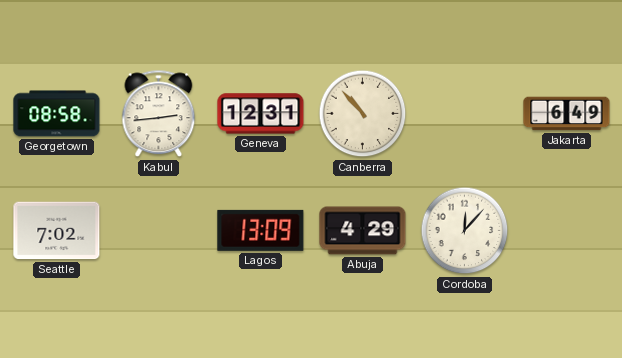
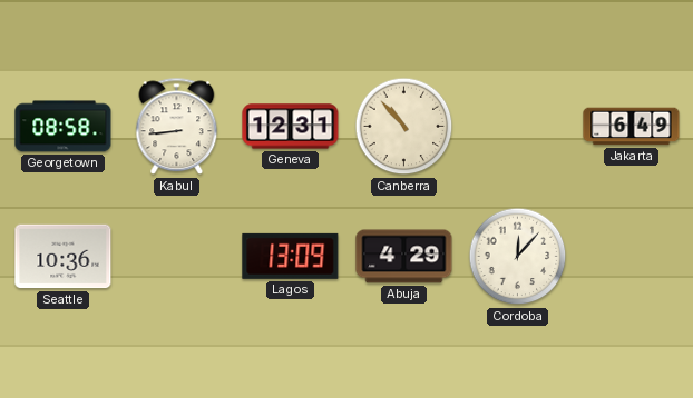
Kabul: 2:44 -> 8:44 (177, 127)
Seattle: 7:02 -> 10:36 (64, 257)
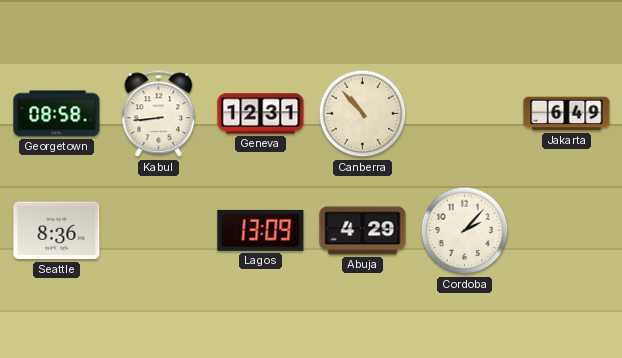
Seattle: 10:36 -> 8:36 (57, 231)
Cordoba: 12:07 -> 2:07 (465, 231)
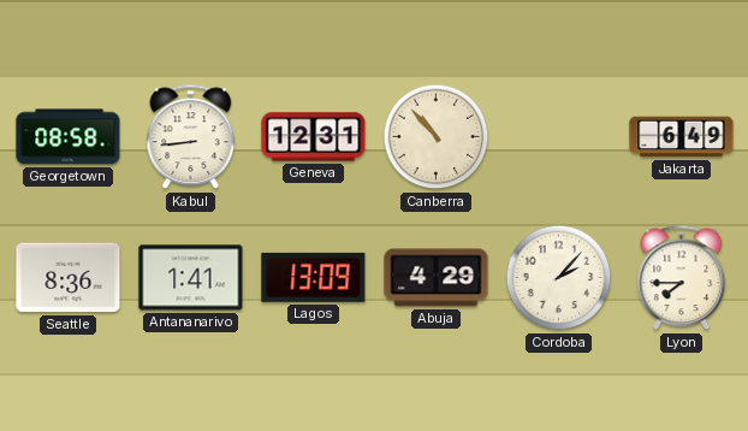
Antananarivo: none -> 1:41 (191, 278)
Lyon: none -> 7:45 (682, 278)
